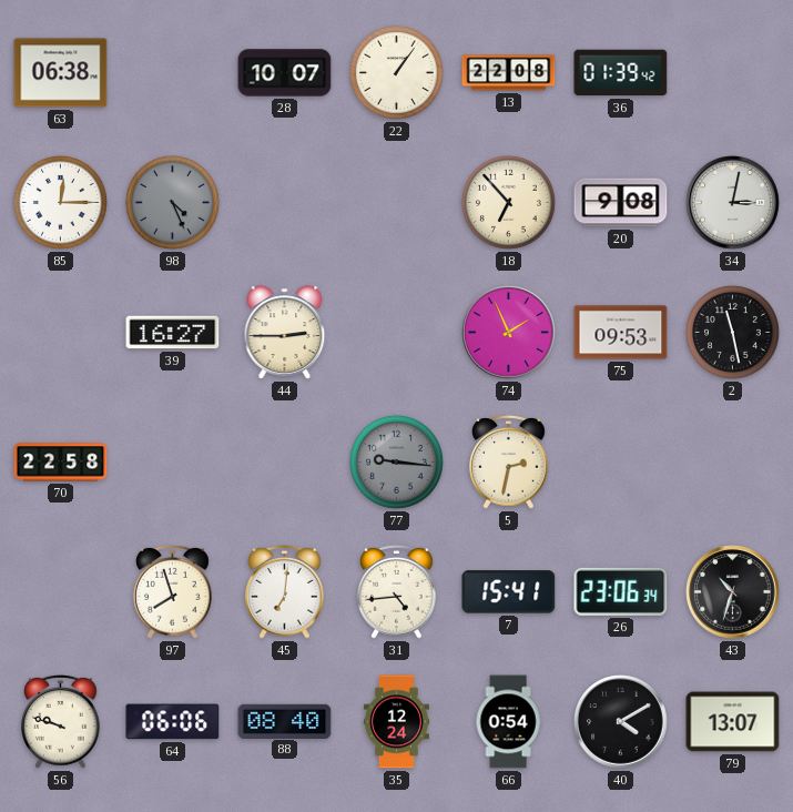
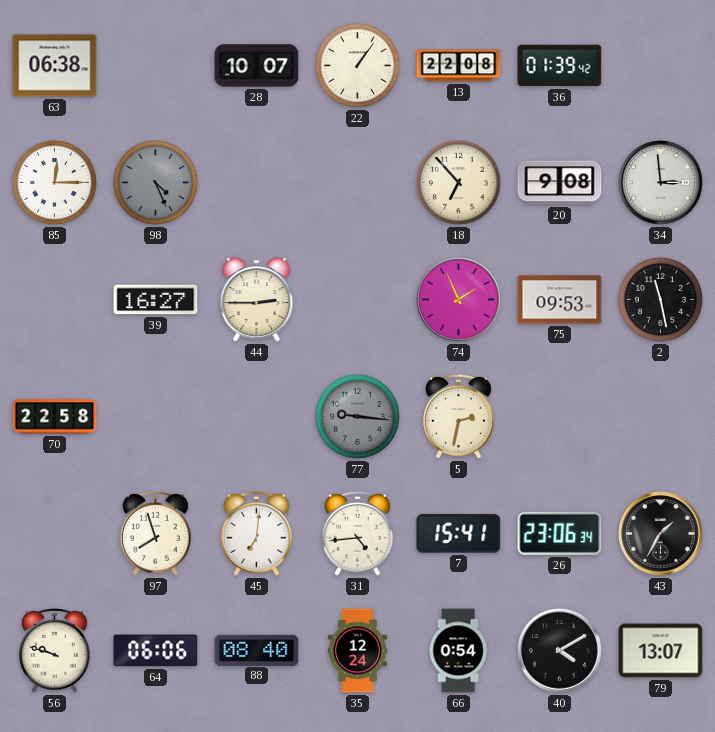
34: 3:02 -> 2:59 (661, 183)
43: 10:33 -> 1:35 (661, 534)
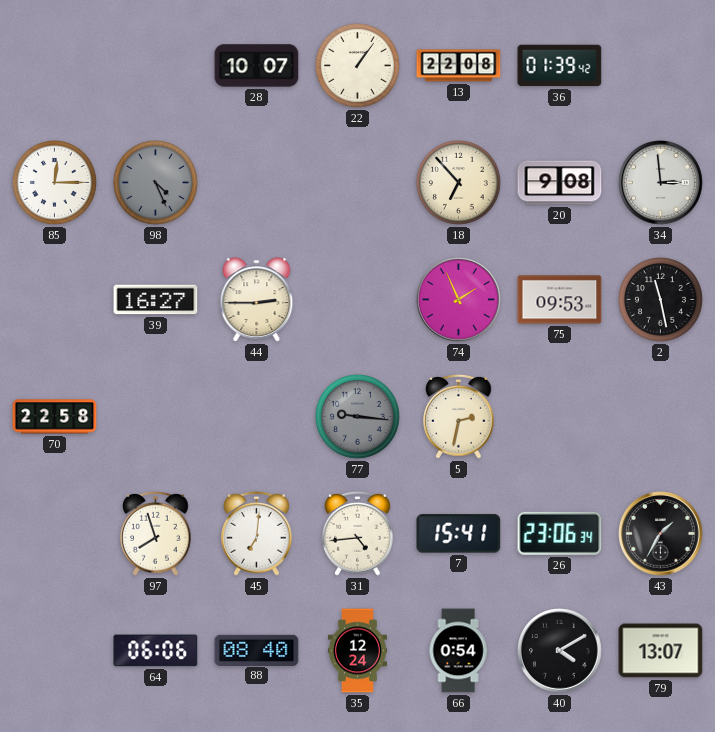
63: 06:38 -> none (55, 66)
56: 9:48 -> none (55, 650)
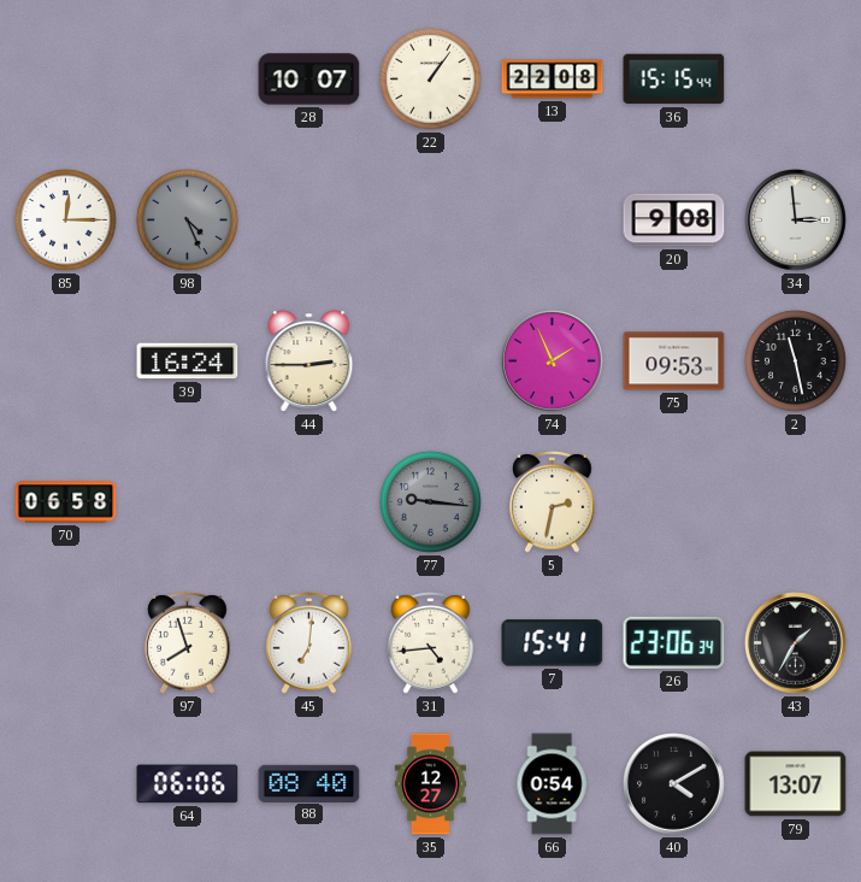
36: 01:39 -> 15:15 (674, 80)
18: 6:53 -> none (458, 182)
39: 16:27 -> 16:24 (188, 361)
70: 22:58 -> 06:58 (66, 502)
35: 12:24 -> 12:27 (430, 784)
